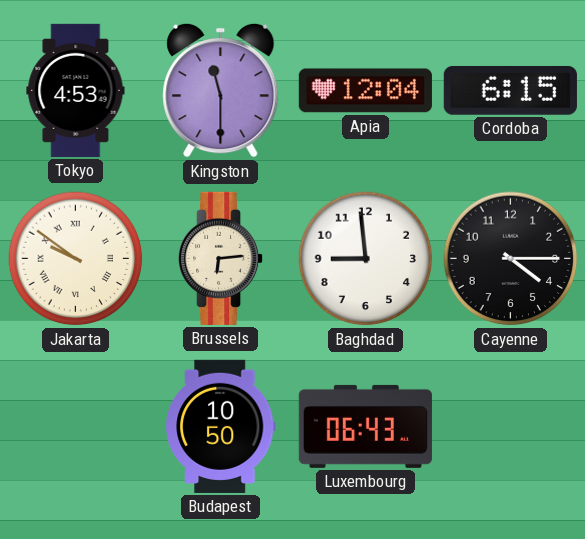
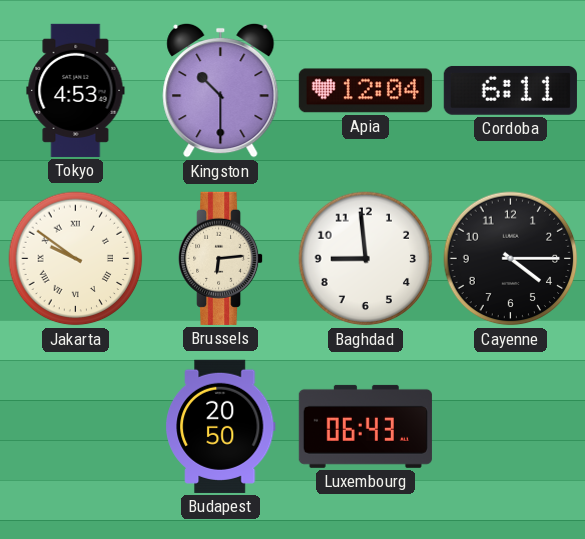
Kingston: 11:30 -> 10:30 (221, 90)
Cordoba: 6:15 -> 6:11 (510, 90)
Budapest: 10:50 -> 20:50 (221, 426)
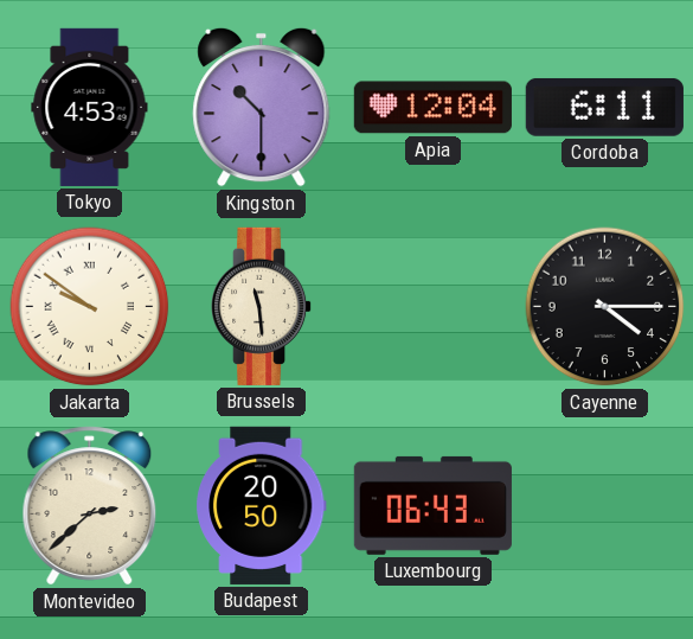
Brussels: 6:14 -> 11:29 (263, 306)
Baghdad: 8:59 -> none (366, 259)
Montevideo: none -> 2:38 (90, 506)
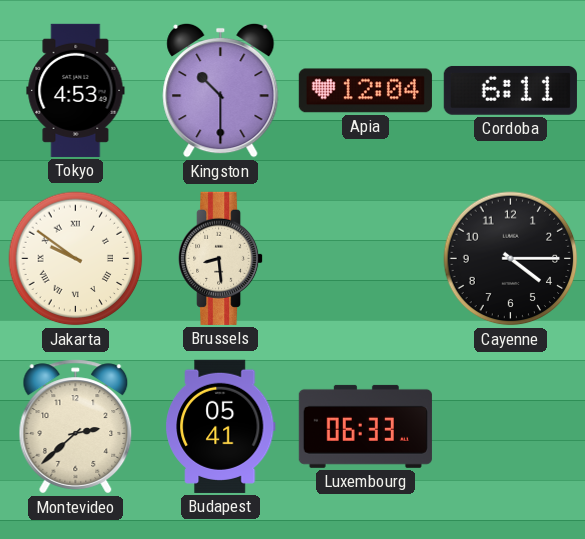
Brussels: 11:29 -> 8:29 (222, 258)
Budapest: 20:50 -> 05:41 (221, 426)
Luxembourg: 06:43 -> 06:33 (365, 426)
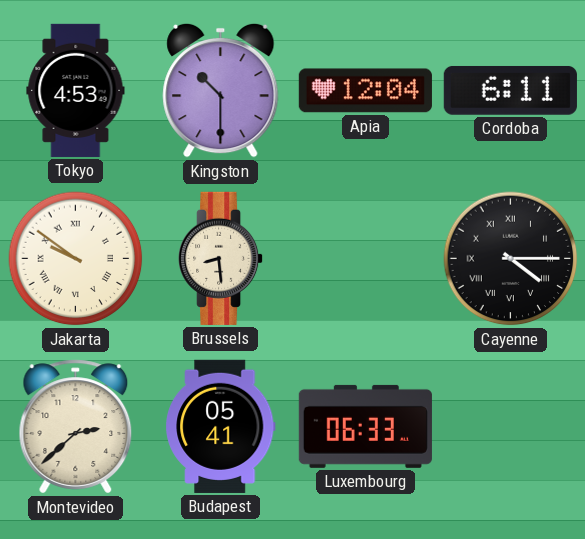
Cayenne numerals: Arabic -> Roman (511, 259)
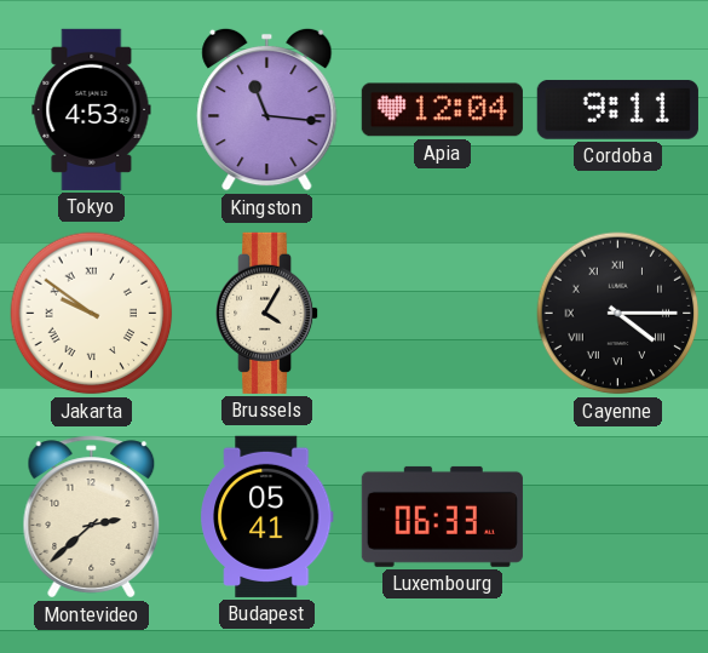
Kingston: 10:30 -> 11:16 (267, 109)
Cordoba: 6:11 -> 9:11 (617, 109)
Brussels: 8:29 -> 4:05 (269, 313)
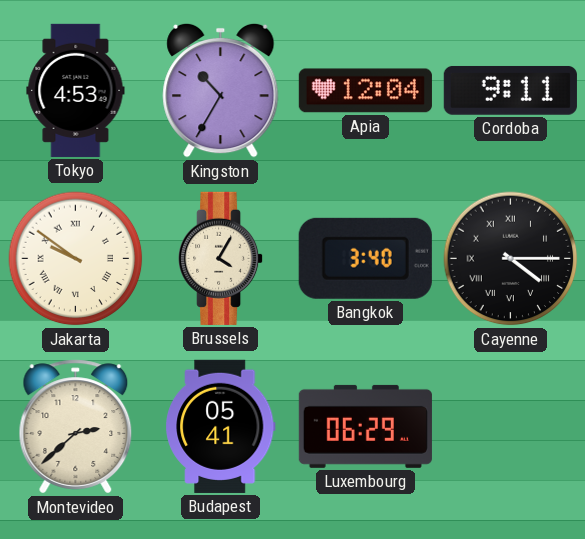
Kingston: 11:16 -> 10:35 (221, 90)
Bangkok: none -> 3:40 (365, 258)
Luxembourg: 06:33 -> 06:29 (365, 426)
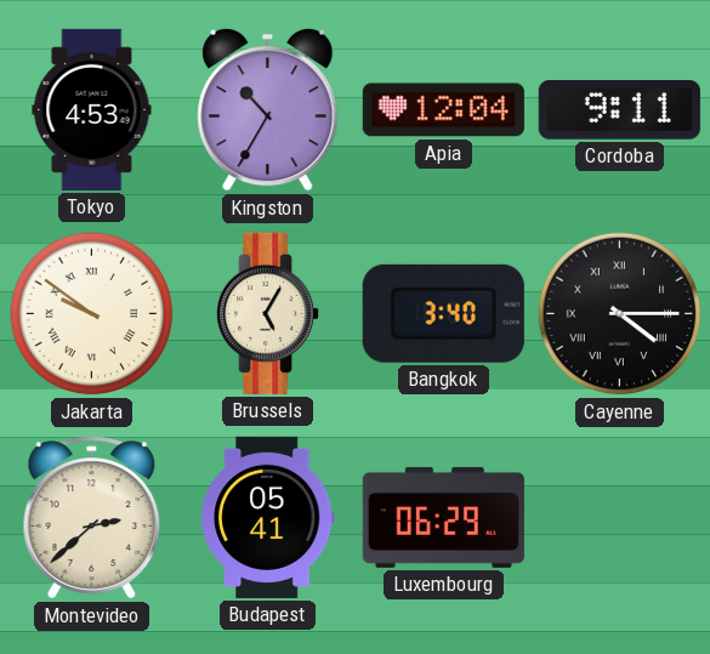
Brussels: 4:05 -> 5:05 (269, 313)
